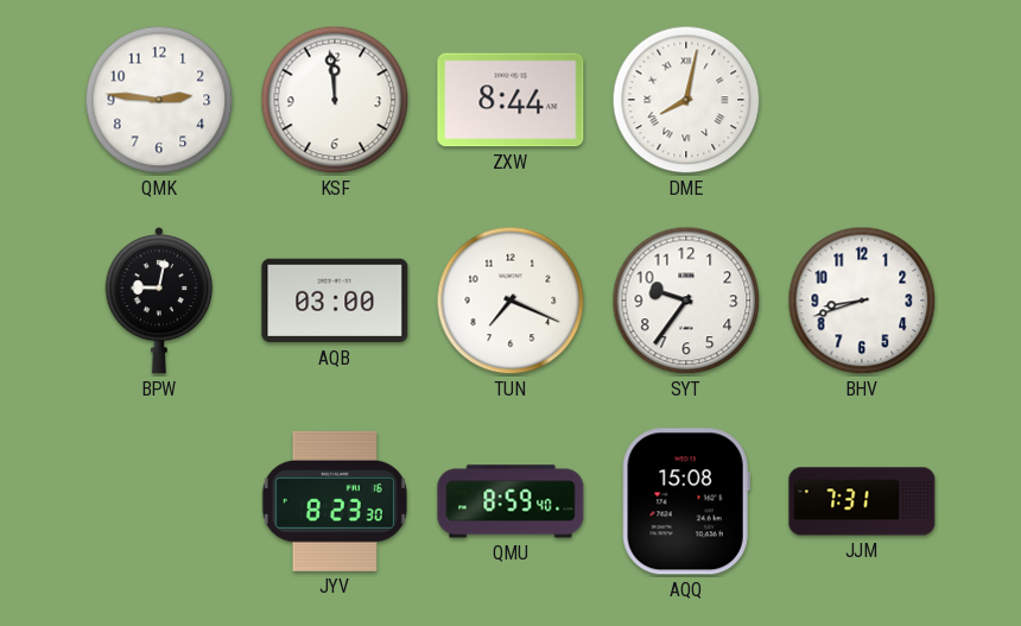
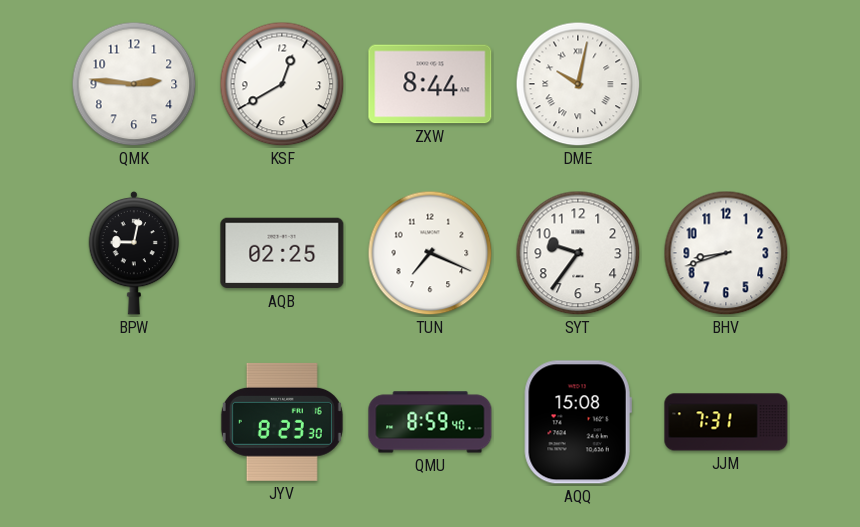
KSF: 11:59 -> 12:40 (282, 84)
DME: 8:02 -> 10:02 (578, 84)
AQB: 03:00 -> 02:25 (282, 253)
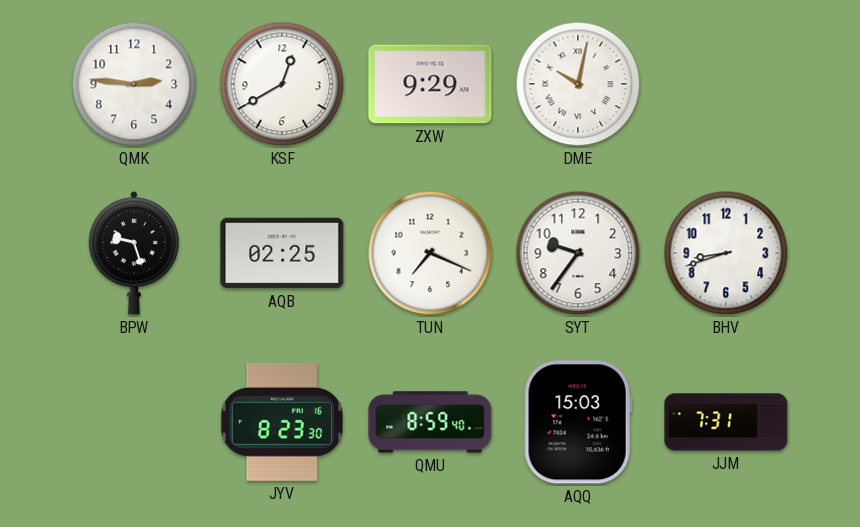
ZXW: 8:44 -> 9:29 (430, 84)
BPW: 9:02 -> 9:27 (134, 253)
AQQ: 15:08 -> 15:03 (578, 422)
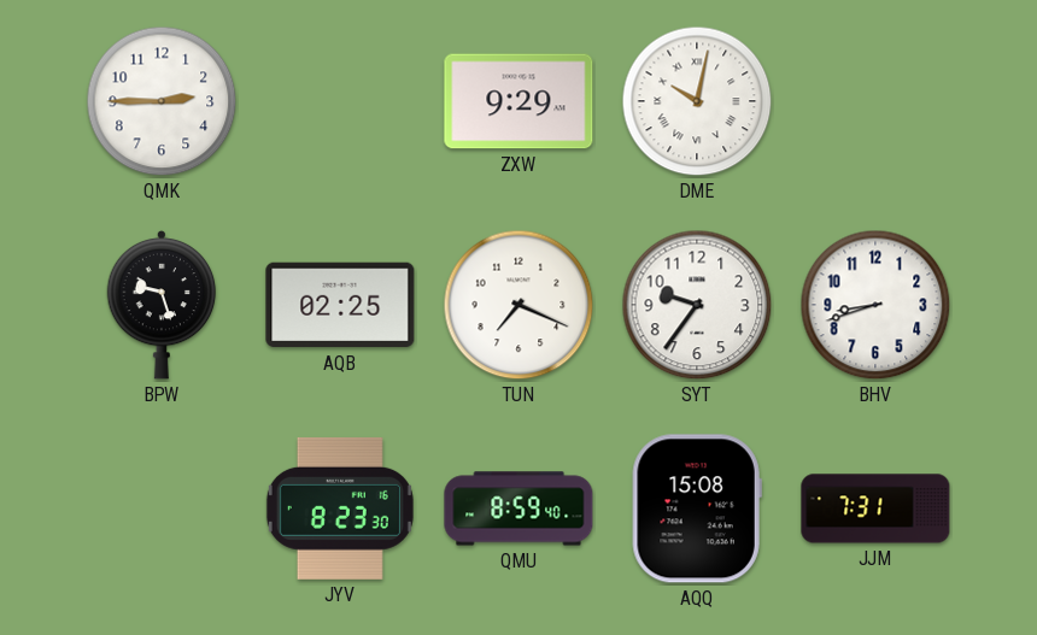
QMK: 2:46 -> 2:45 (162, 101)
KSF: 12:40 -> none (282, 84)
AQQ: 15:03 -> 15:08 (697, 508)
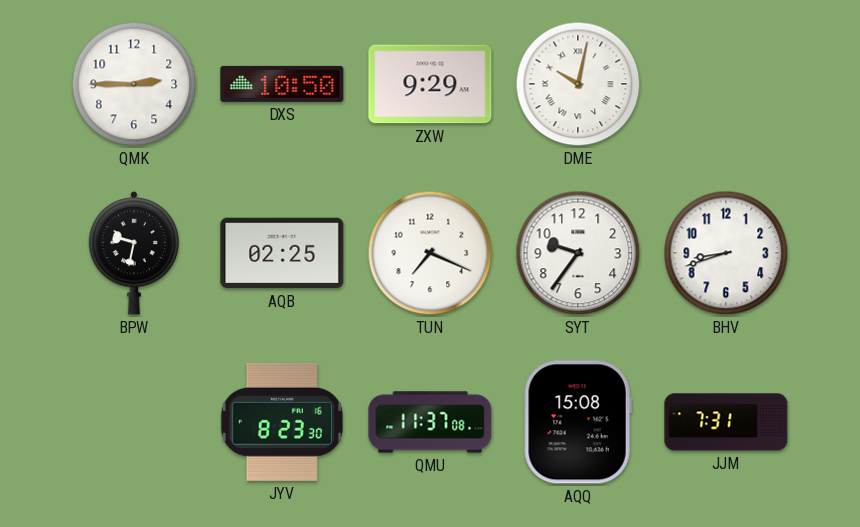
DXS: none -> 10:50 (282, 84)
BPW: 9:27 -> 9:32 (134, 253)
QMU: 8:59 -> 11:37 (430, 422)
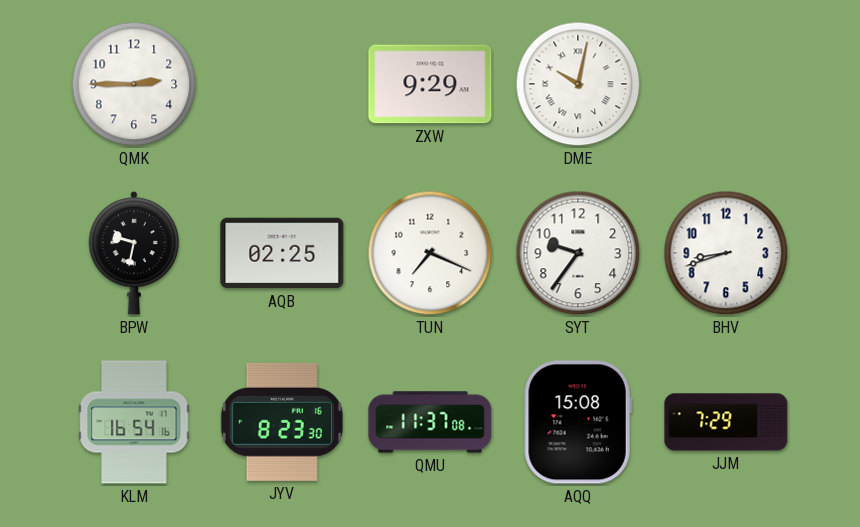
DXS: 10:50 -> none (282, 84)
KLM: none -> 16:54 (134, 422)
JJM: 7:31 -> 7:29 (726, 422)
